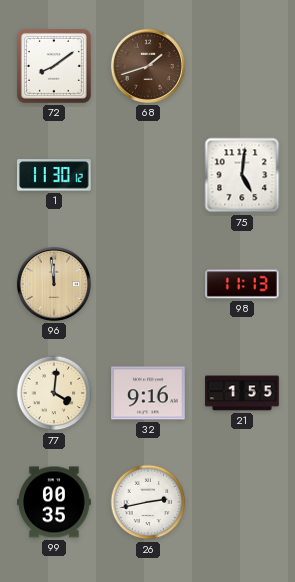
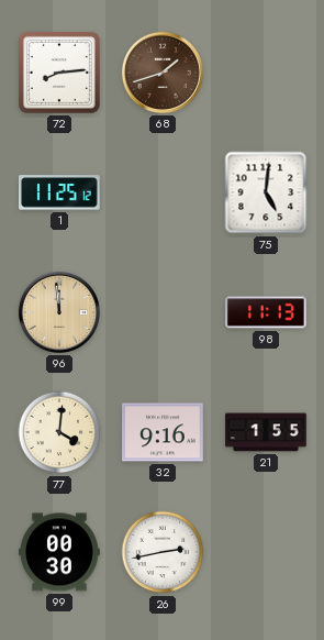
72: 8:09 -> 8:14 (59, 73)
1: 11:30 -> 11:25 (60, 192)
99: 00:35 -> 00:30 (59, 552)
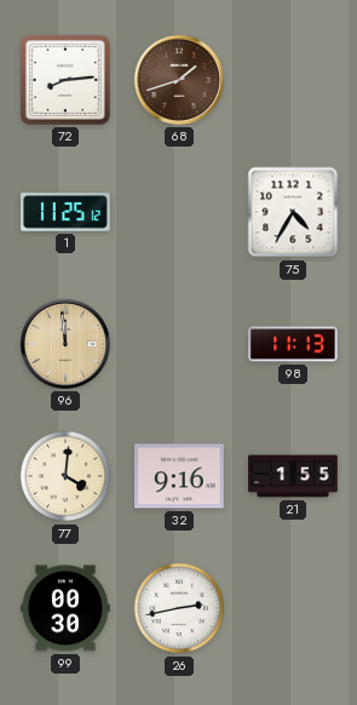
75: 5:01 -> 4:35 (293, 212)
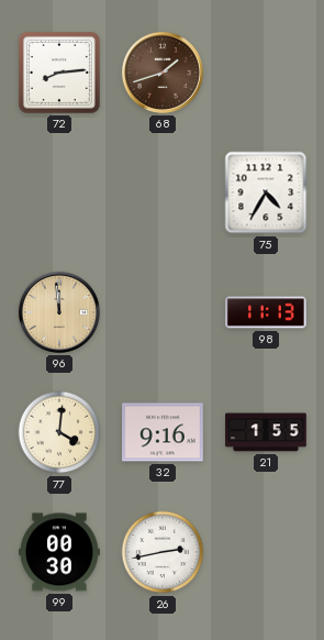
1: 11:25 -> none (67, 212)
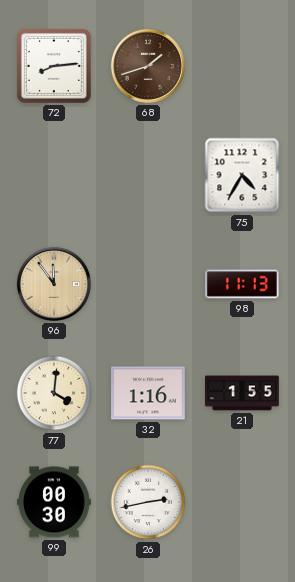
96: 11:59 -> 11:54 (54, 284)
32: 9:16 -> 1:16 (148, 393)
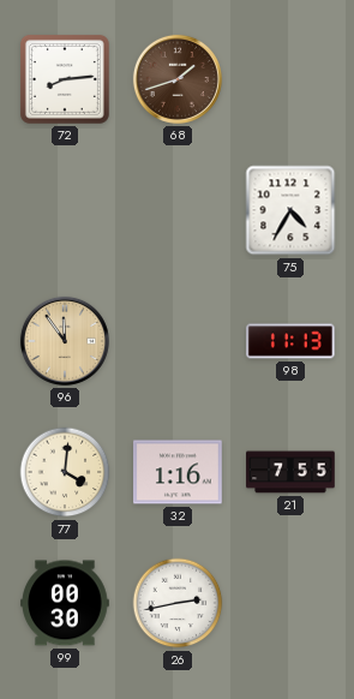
21: 1:55 -> 7:55 (290, 472)
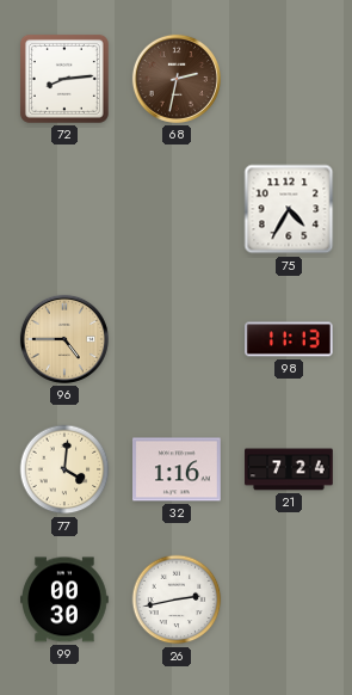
68: 1:42 -> 2:32 (177, 79)
96: 11:54 -> 4:45 (64, 339)
21: 7:55 -> 7:24 (289, 469)
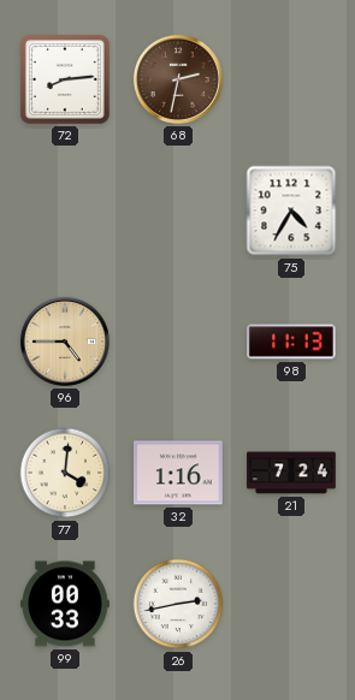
99: 00:30 -> 00:33 (65, 604)
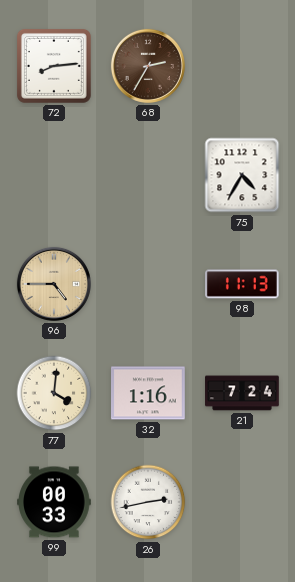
68: 2:32 -> 2:35 (148, 66)
